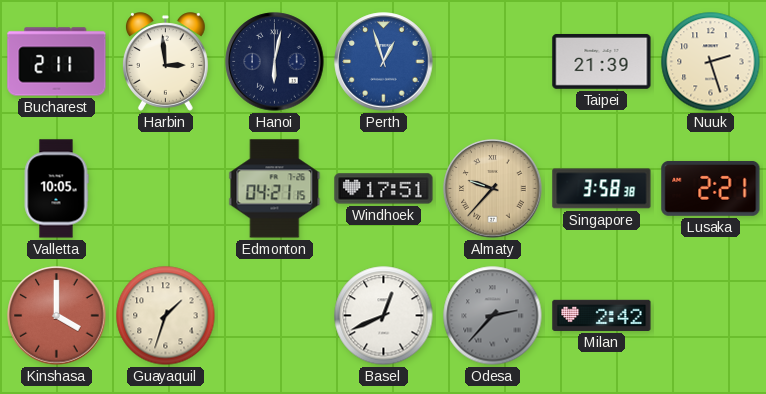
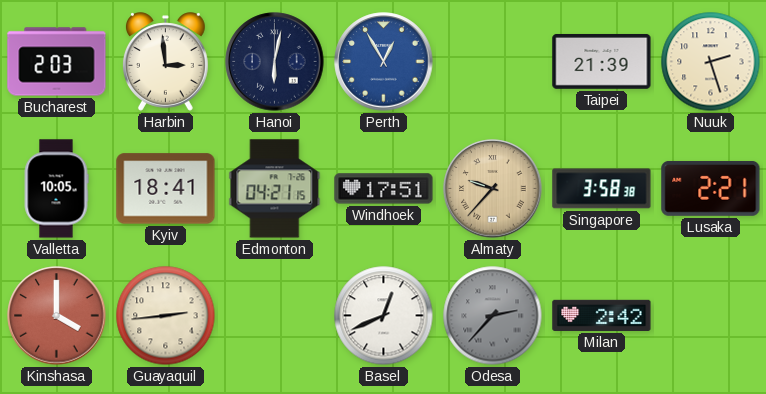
Bucharest: 2:11 -> 2:03 (57, 62)
Perth: 12:57 -> 12:55 (384, 62)
Kyiv: none -> 18:41 (166, 189)
Guayaquil: 1:33 -> 2:44 (166, 316)
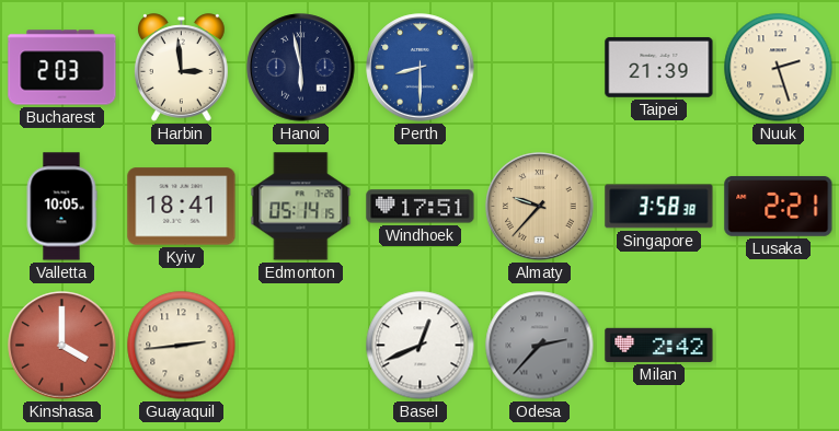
Hanoi: 6:02 -> 5:58 (301, 68)
Perth: 12:55 -> 8:30 (421, 68)
Edmonton: 04:21 -> 05:14 (301, 207)
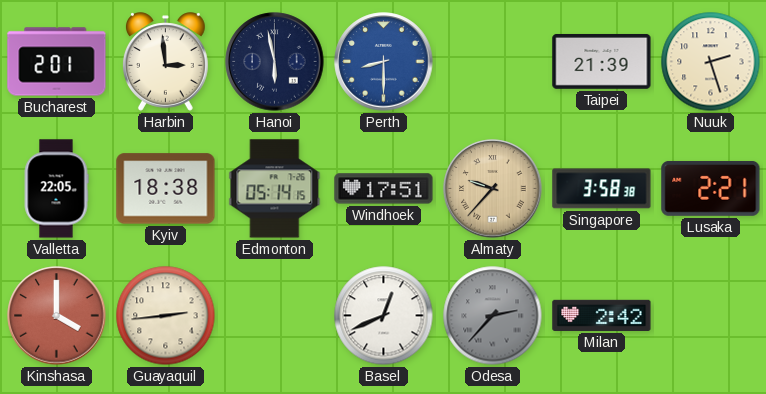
Bucharest: 2:03 -> 2:01 (57, 62)
Valletta: 10:05 -> 22:05 (56, 189)
Kyiv: 18:41 -> 18:38 (166, 189)
